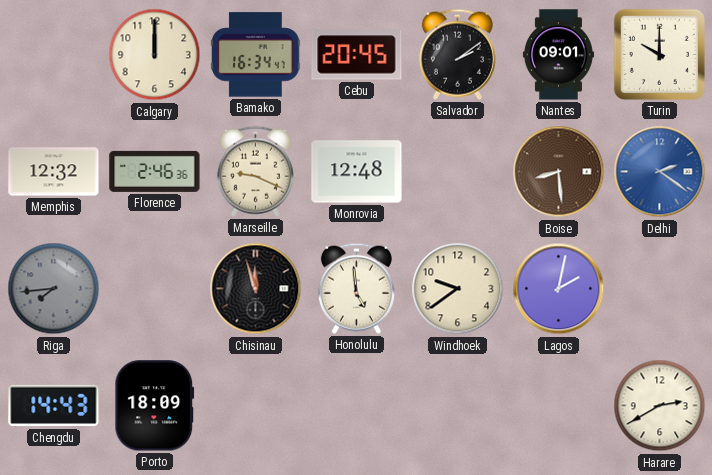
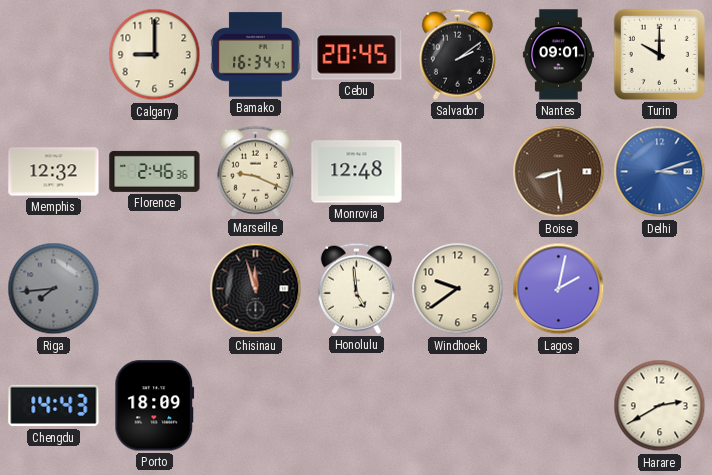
Calgary: 12:00 -> 9:00 (155, 55)
Delhi: 2:21 -> 3:12 (660, 172)
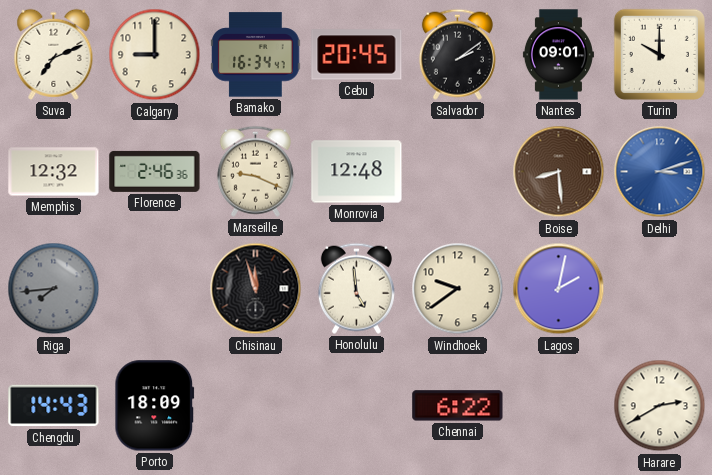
Suva: none -> 7:11 (54, 54)
Chennai: none -> 6:22 (458, 406)
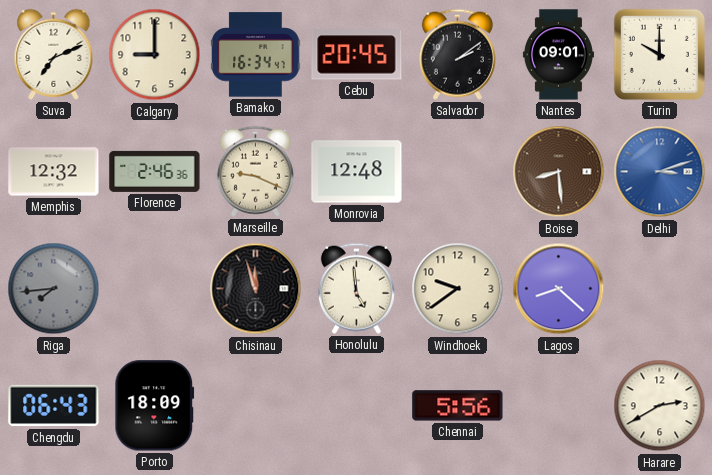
Lagos: 2:02 -> 8:22 (559, 289)
Chengdu: 14:43 -> 06:43 (54, 406)
Chennai: 6:22 -> 5:56 (458, 406)
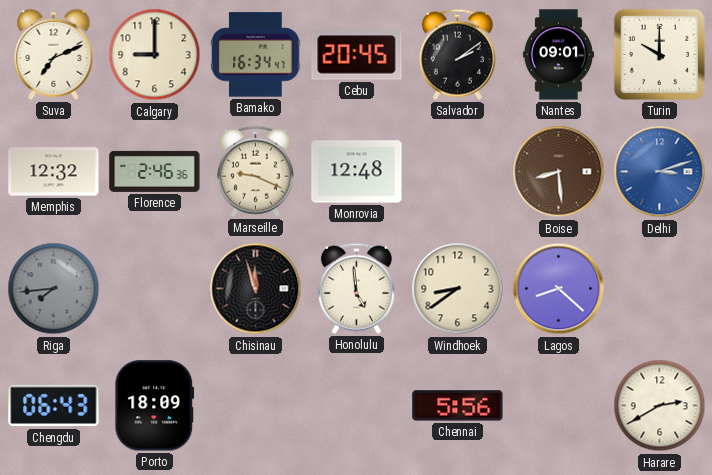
Windhoek: 9:39 -> 8:39 (458, 289)
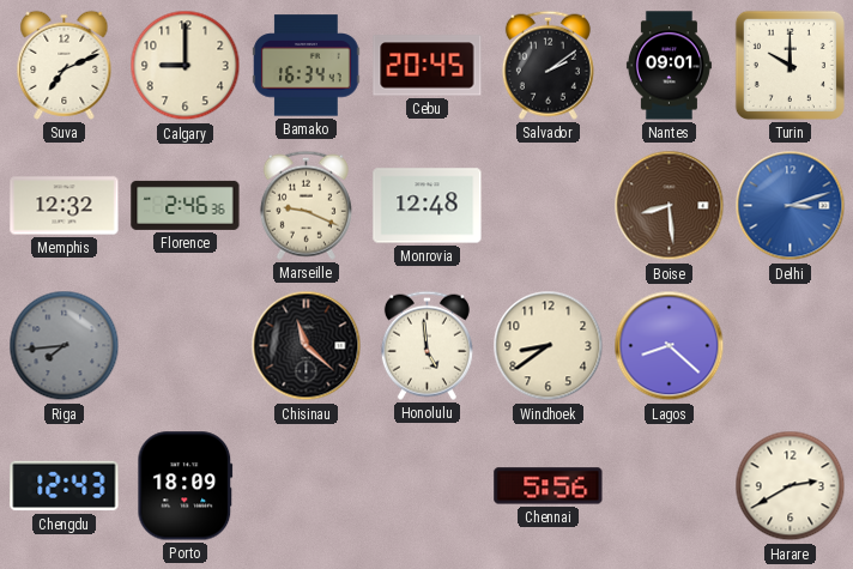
Chisinau: 11:57 -> 11:22 (307, 346)
Chengdu: 06:43 -> 12:43 (65, 486)
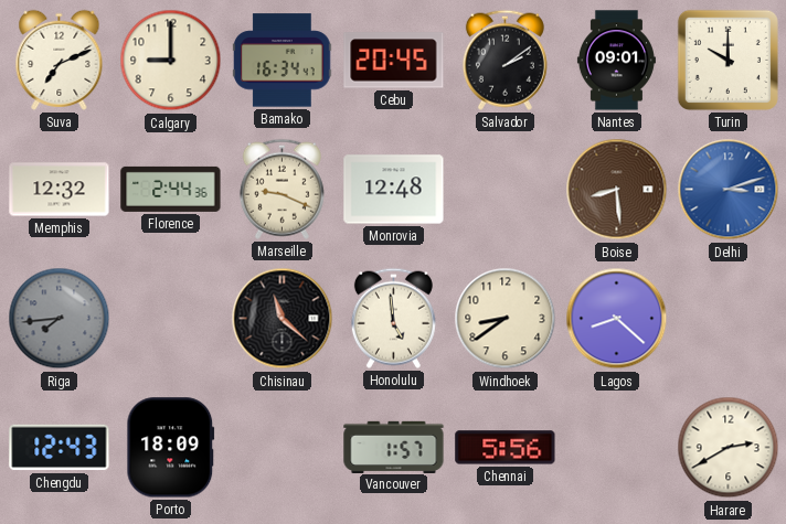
Florence: 2:46 -> 2:44 (171, 189)
Vancouver: none -> 1:57 (394, 447)
